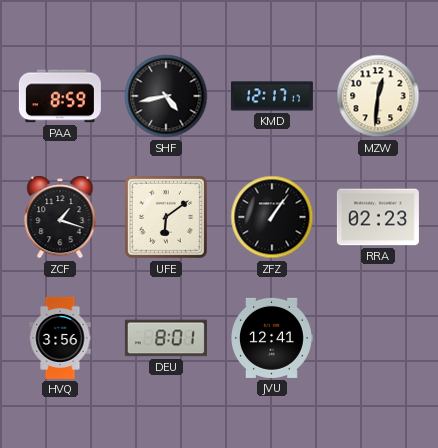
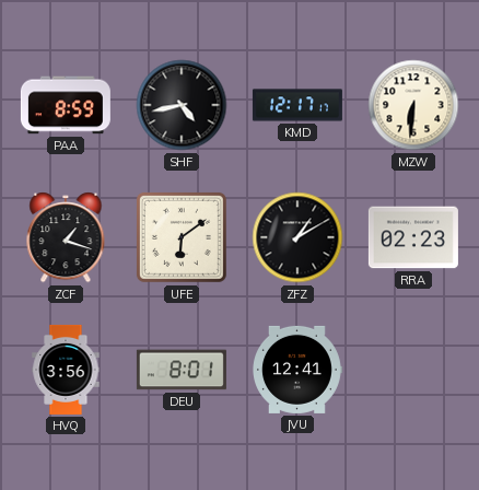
MZW: 12:31 -> 6:31 (413, 105)
ZFZ: 1:06 -> 1:10 (297, 237)
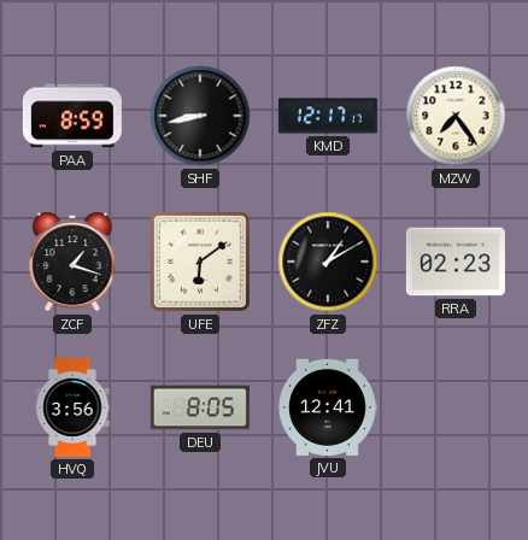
SHF: 4:43 -> 8:43 (200, 116)
MZW: 6:31 -> 7:24 (456, 116)
DEU: 8:01 -> 8:05 (200, 407)
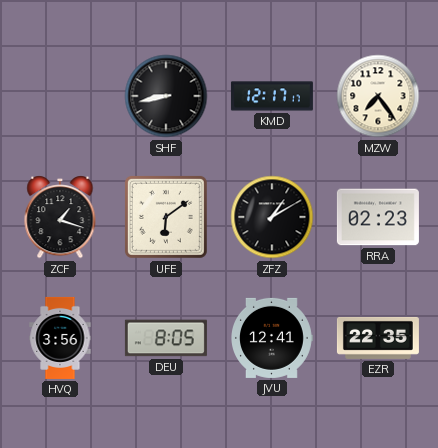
PAA: 8:59 -> none (72, 116)
EZR: none -> 22:35 (378, 338)
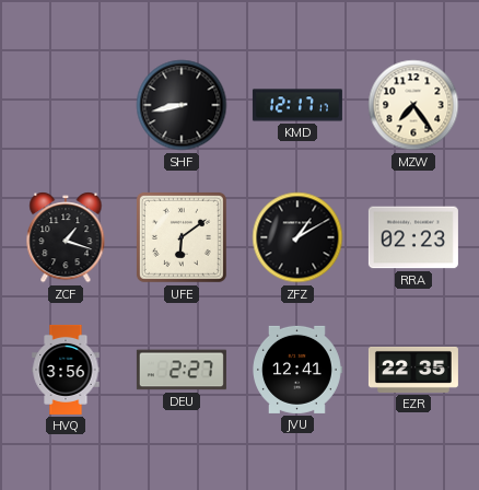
DEU: 8:05 -> 2:27 (182, 370)
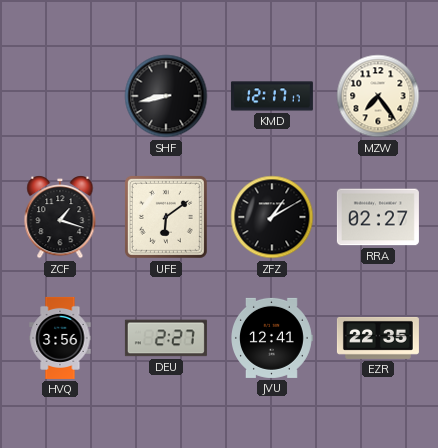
RRA: 02:23 -> 02:27 (378, 217)
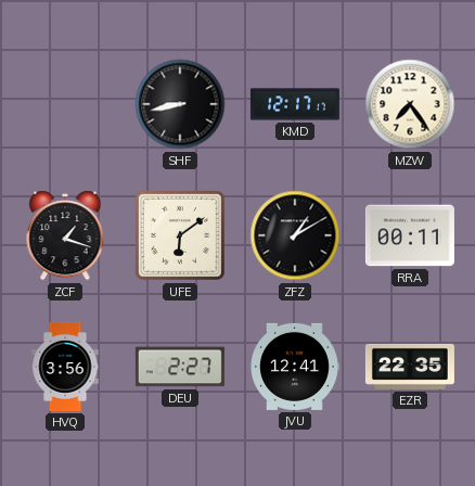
RRA: 02:27 -> 00:11 (410, 235)
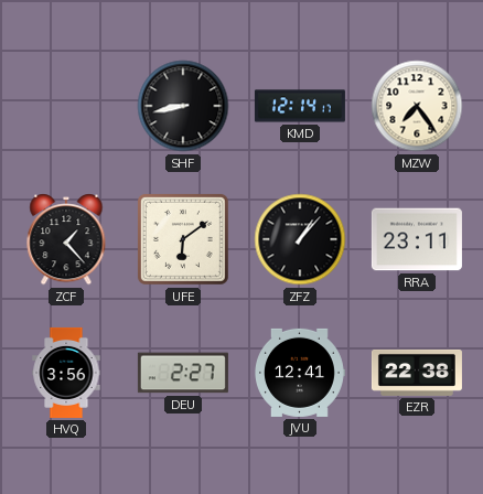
KMD: 12:17 -> 12:14 (300, 106)
ZCF: 1:18 -> 1:23 (66, 240)
ZFZ: 1:10 -> 1:07 (300, 239)
RRA: 00:11 -> 23:11 (417, 239)
EZR: 22:35 -> 22:38 (417, 373)
